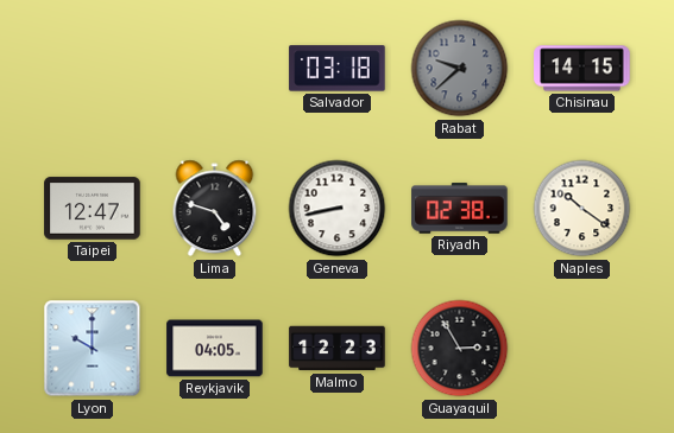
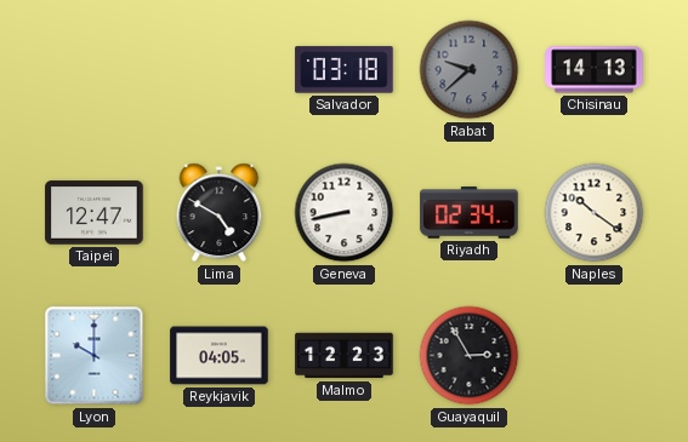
Chisinau: 14:15 -> 14:13 (595, 70)
Lima: 4:48 -> 4:50 (220, 213)
Riyadh: 02:38 -> 02:34 (470, 213)
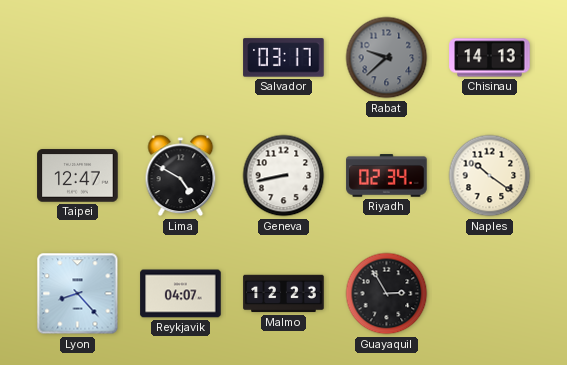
Salvador: 03:18 -> 03:17 (284, 58)
Lyon: 10:00 -> 8:23 (78, 294)
Reykjavik: 04:05 -> 04:07 (181, 294)
